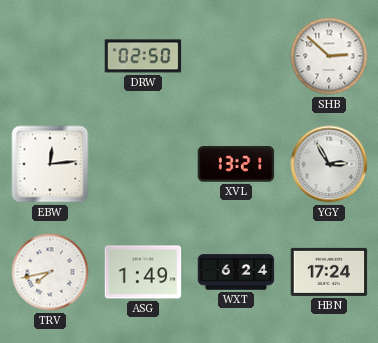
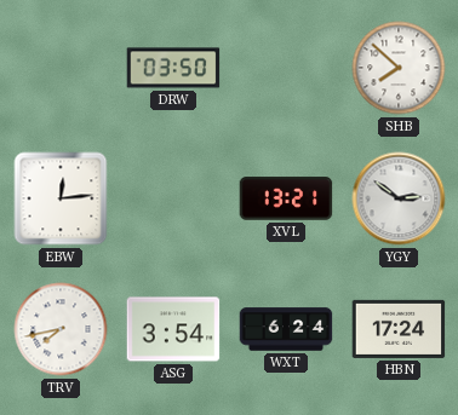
DRW: 02:50 -> 03:50 (173, 68)
SHB: 2:52 -> 7:52 (399, 68)
YGY: 2:55 -> 2:51 (399, 198)
ASG: 1:49 -> 3:54 (173, 329)
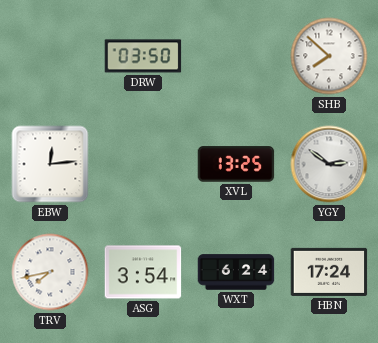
XVL: 13:21 -> 13:25 (236, 164)
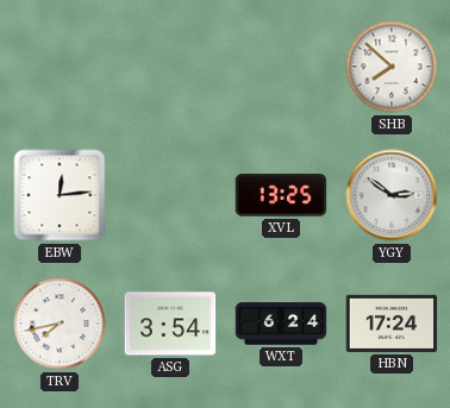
DRW: 03:50 -> none (143, 56)
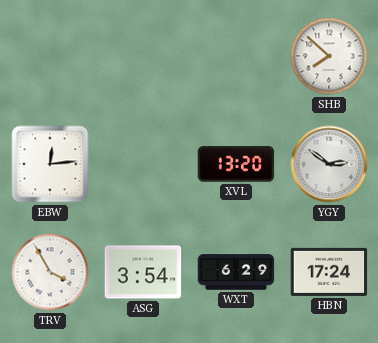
XVL: 13:25 -> 13:20 (236, 164)
TRV: 7:43 -> 3:55 (50, 272)
WXT: 6:24 -> 6:29 (236, 272)
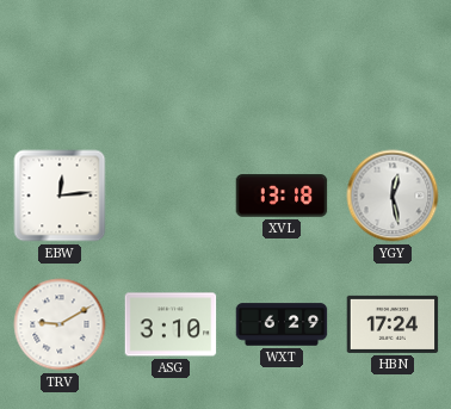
SHB: 7:52 -> none (329, 56)
XVL: 13:20 -> 13:18 (282, 196)
YGY: 2:51 -> 12:28 (393, 196)
TRV: 3:55 -> 9:10 (60, 324)
ASG: 3:54 -> 3:10 (171, 324)
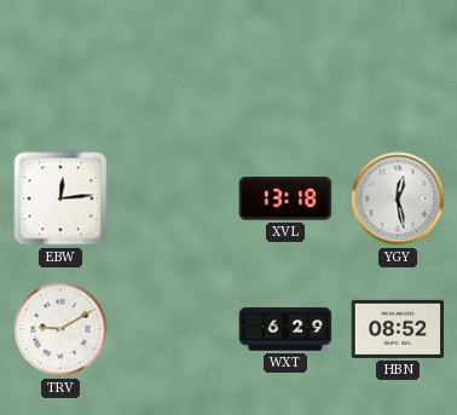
ASG: 3:10 -> none (171, 324)
HBN: 17:24 -> 08:52 (398, 329)
